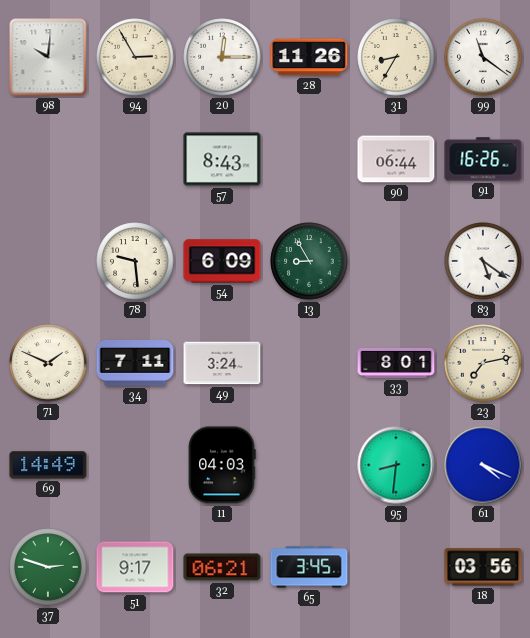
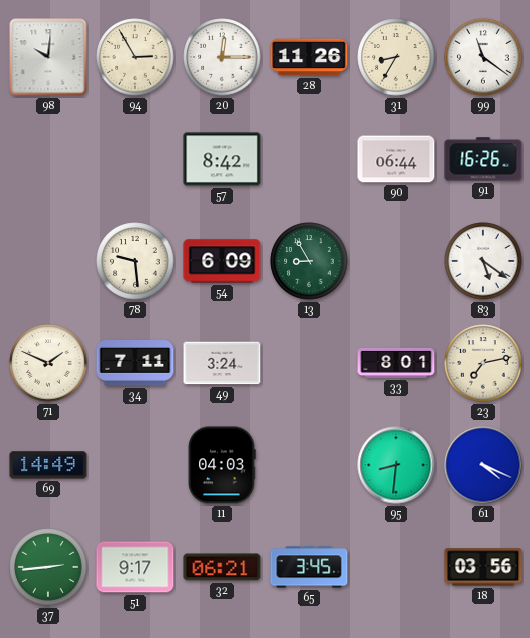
57: 8:43 -> 8:42 (222, 159)
37: 2:48 -> 2:44 (48, 567)
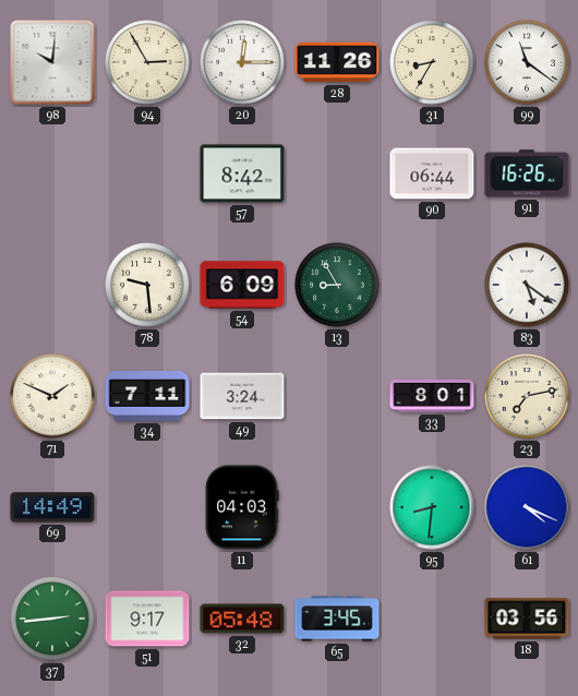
32: 06:21 -> 05:48 (242, 619)
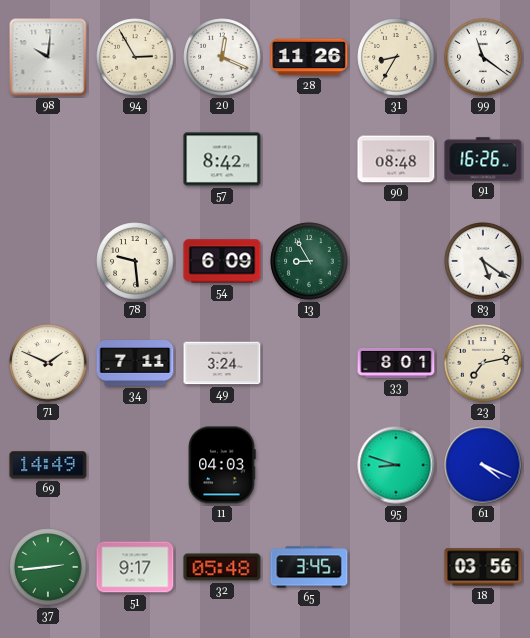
20: 12:15 -> 12:19 (222, 57)
90: 06:44 -> 08:48 (396, 159)
95: 8:31 -> 8:48 (396, 465)
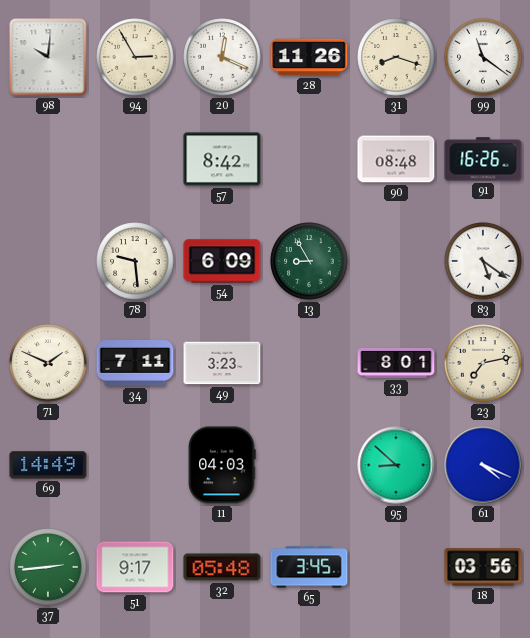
31: 8:35 -> 8:18 (396, 57)
49: 3:24 -> 3:23 (222, 363)
95: 8:48 -> 8:52 (396, 465)
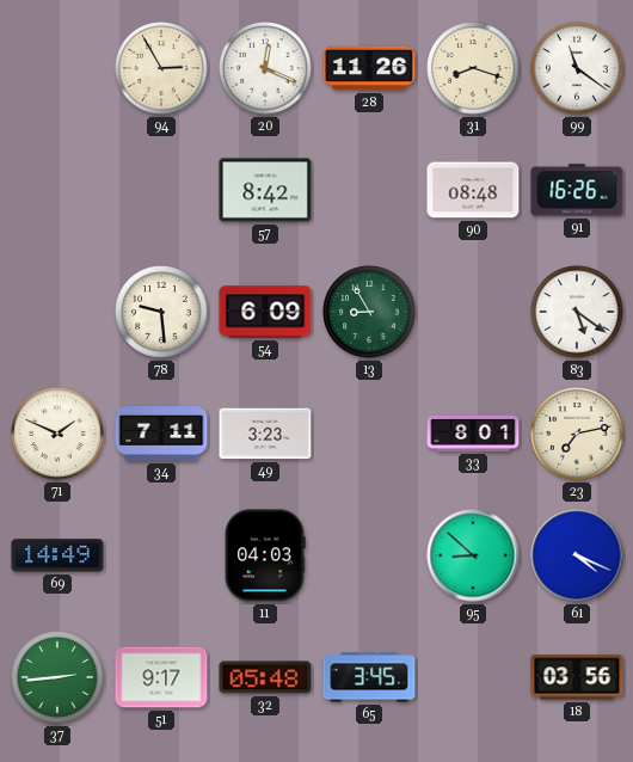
98: 10:01 -> none (48, 57)
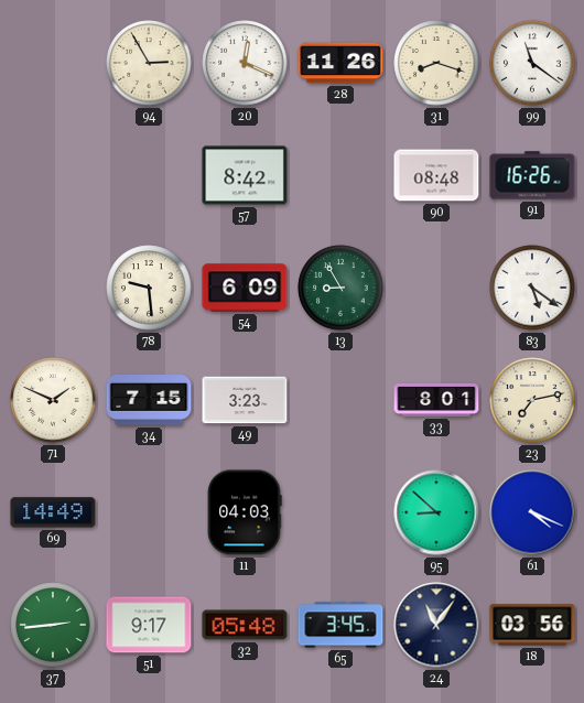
34: 7:11 -> 7:15 (149, 401)
24: none -> 11:06 (436, 625)
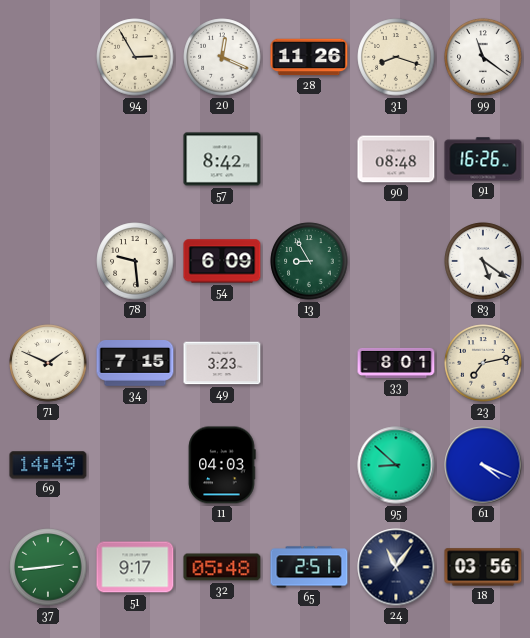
65: 3:45 -> 2:51 (309, 567)
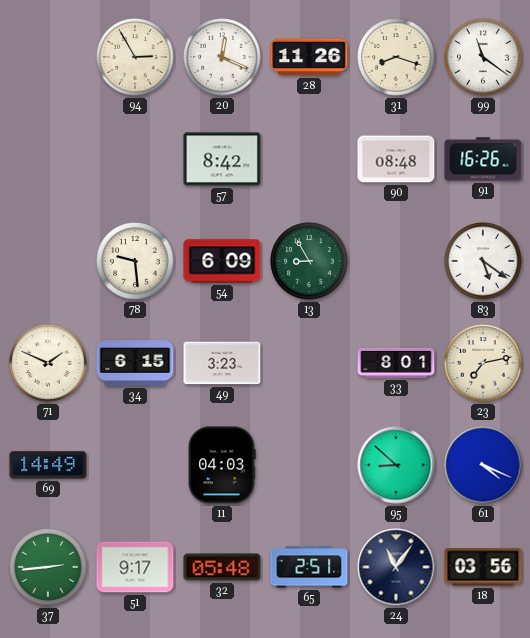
34: 7:15 -> 6:15 (135, 364)
